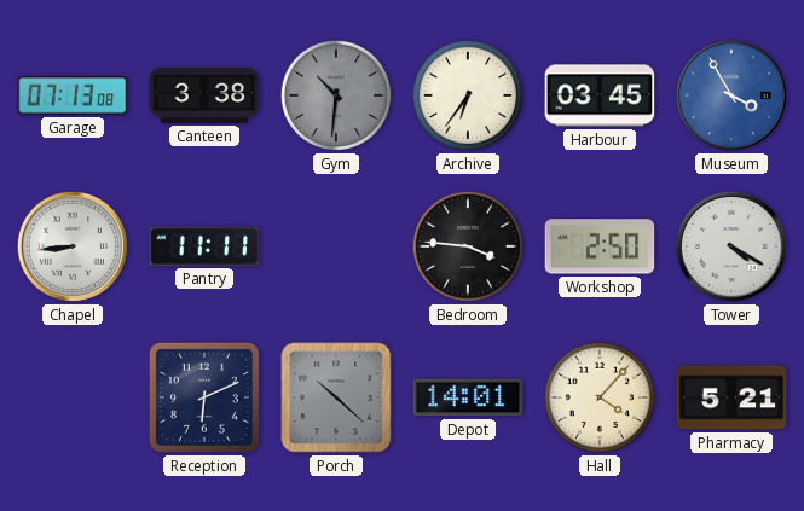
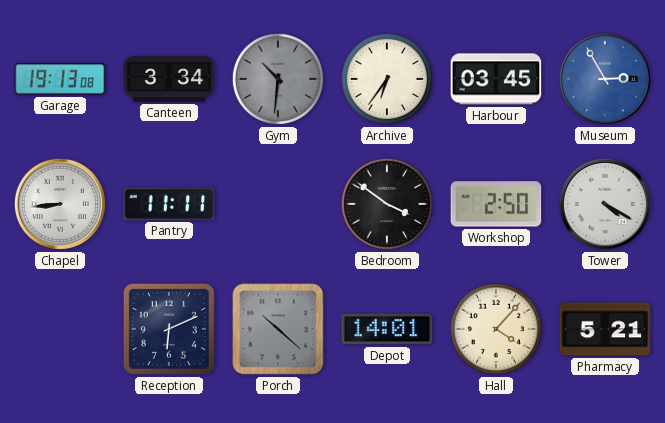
Garage: 07:13 -> 19:13 (60, 79)
Canteen: 3:38 -> 3:34 (169, 79)
Museum: 3:55 -> 2:55 (605, 79)
Bedroom: 3:46 -> 3:51 (387, 204)
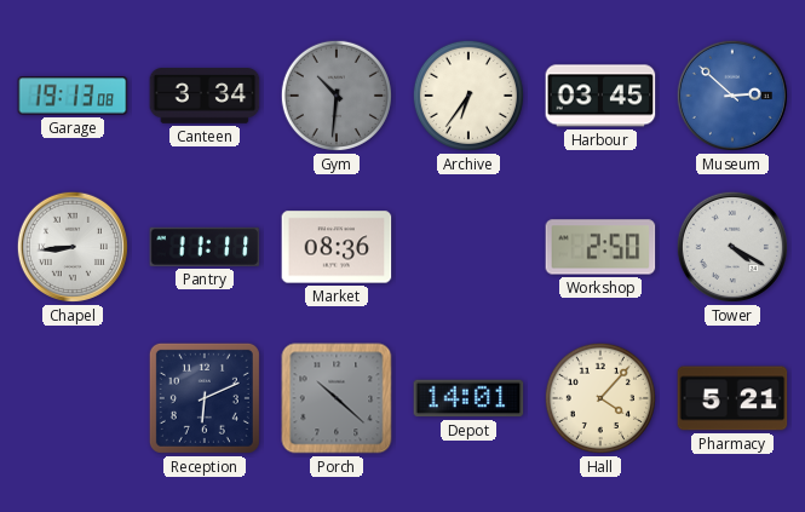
Museum: 2:55 -> 2:52 (732, 96)
Market: none -> 08:36 (337, 247)
Bedroom: 3:51 -> none (387, 204)
